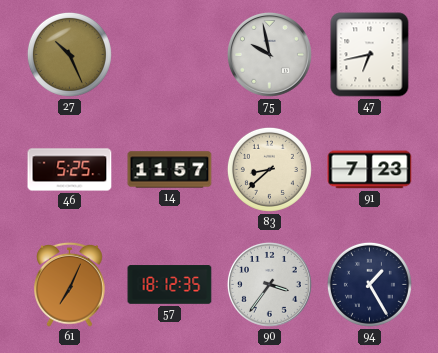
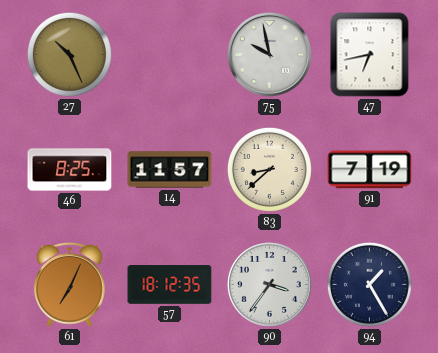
46: 5:25 -> 8:25 (70, 170)
91: 7:23 -> 7:19 (370, 170)
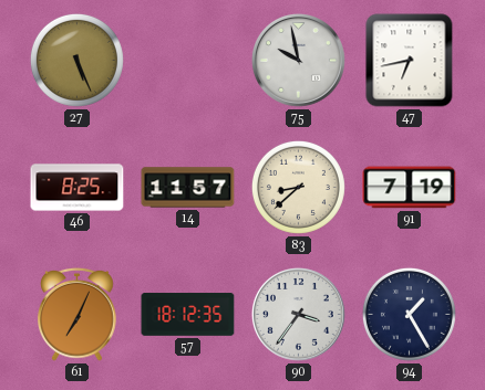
27: 10:26 -> 5:26 (76, 60)
